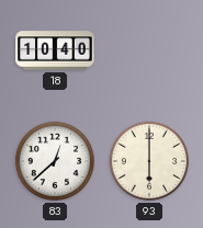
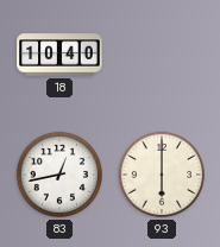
83: 12:38 -> 12:43 (59, 175)
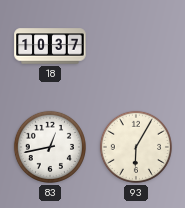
18: 10:40 -> 10:37 (50, 46)
93: 6:00 -> 6:05 (136, 147)
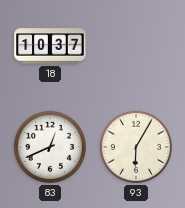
83: 12:43 -> 12:41 (50, 147)
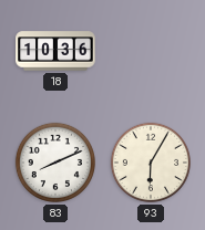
18: 10:37 -> 10:36 (55, 51)
83: 12:41 -> 8:11 (55, 163)
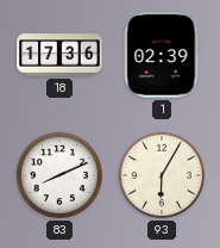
18: 10:36 -> 17:36 (59, 55)
1: none -> 02:39 (162, 55)
